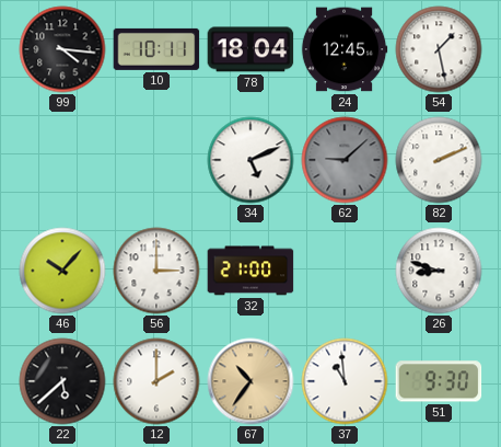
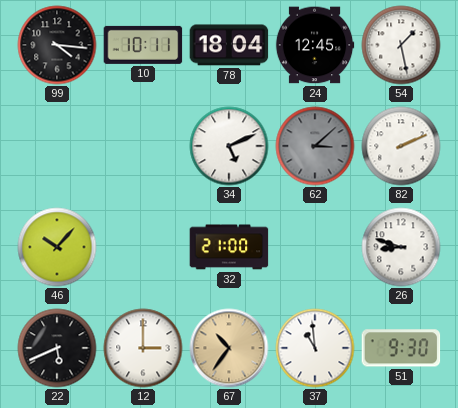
62: 9:08 -> 3:08 (315, 146)
56: 3:00 -> none (156, 271)
22: 5:38 -> 5:41 (57, 348)
12: 2:00 -> 3:00 (143, 348)
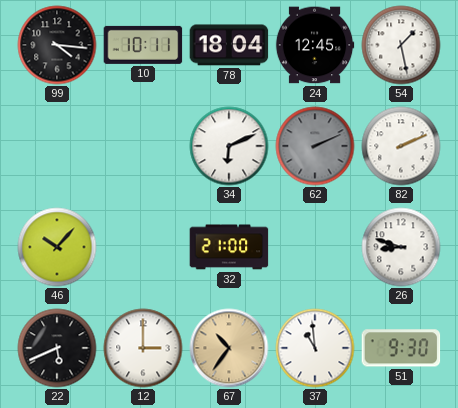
34: 5:11 -> 6:11 (229, 146)
62: 3:08 -> 2:11 (315, 146)
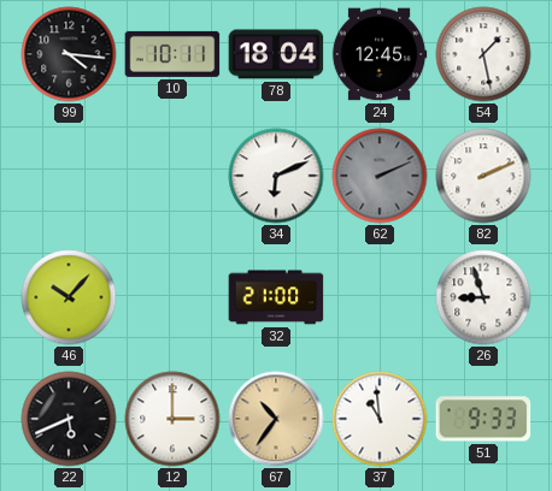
26: 8:48 -> 8:57 (483, 297)
51: 9:30 -> 9:33 (483, 419)
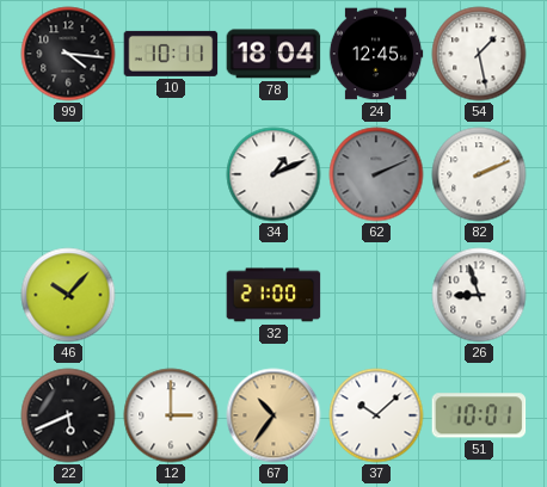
34: 6:11 -> 1:11 (273, 174)
37: 10:59 -> 10:08 (376, 415)
51: 9:33 -> 10:01 (479, 415)
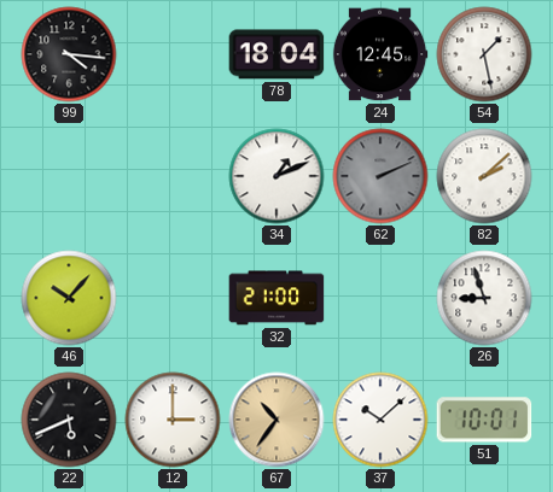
10: 10:11 -> none (171, 54)
82: 2:11 -> 2:08 (484, 176)
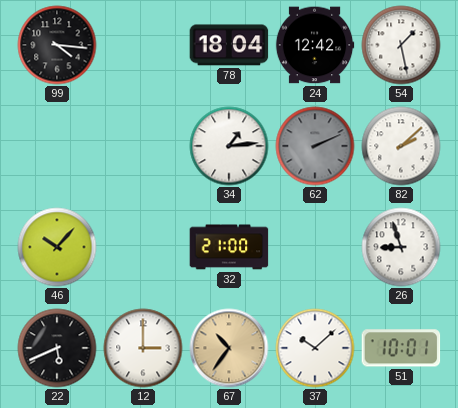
24: 12:45 -> 12:42 (315, 45)
34: 1:11 -> 1:14 (229, 146)
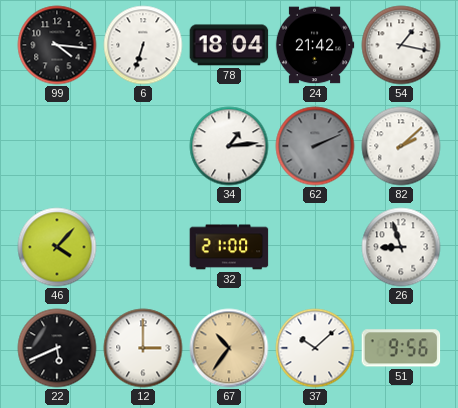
6: none -> 6:33 (143, 45)
24: 12:42 -> 21:42 (315, 45)
54: 1:28 -> 1:17 (401, 45)
46: 10:07 -> 4:07 (57, 247)
51: 10:01 -> 9:56 (401, 348)
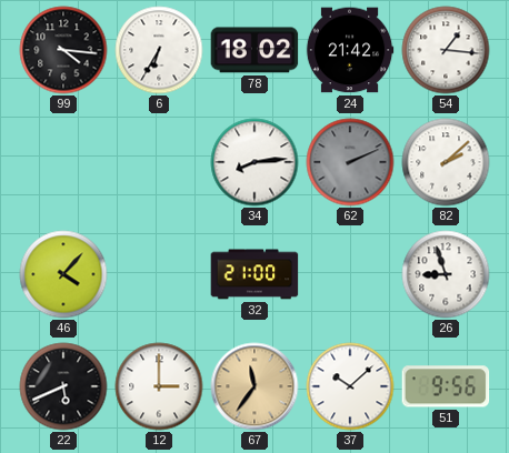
6: 6:33 -> 6:35 (159, 50)
78: 18:04 -> 18:02 (255, 50)
54: 1:17 -> 1:16 (446, 50)
34: 1:14 -> 8:14 (255, 162)
67: 10:36 -> 11:36 (255, 386)
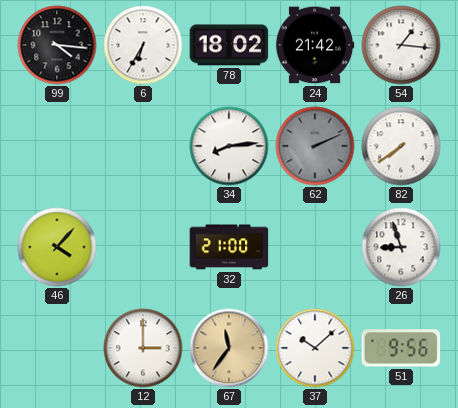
82: 2:08 -> 7:39 (401, 146)
22: 5:41 -> none (63, 386)
